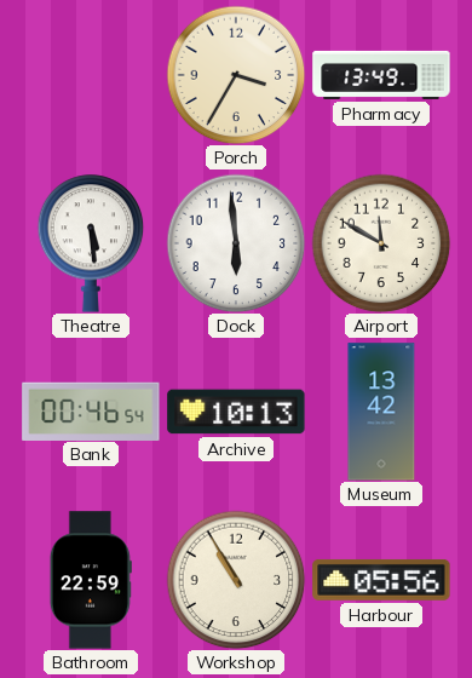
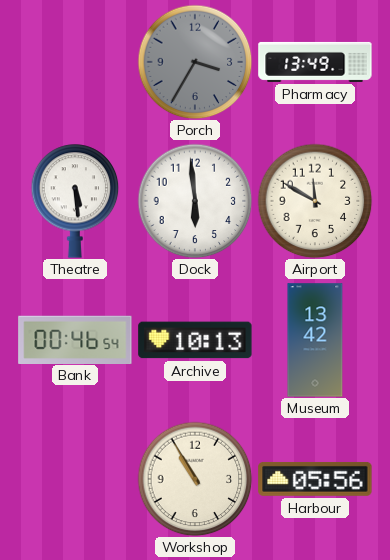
Porch dial: cream -> grey (195, 62)
Bathroom: 22:59 -> none (91, 580)
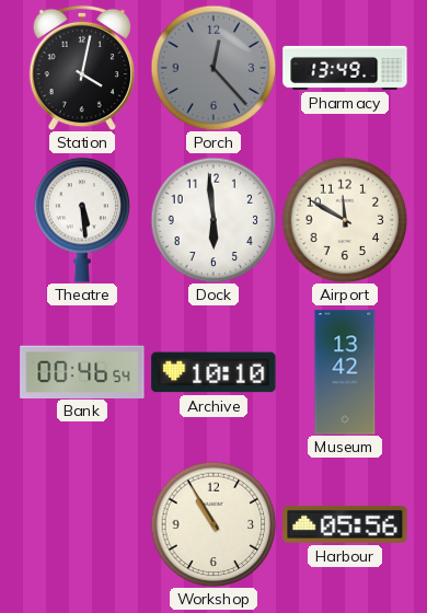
Station: none -> 4:02 (82, 68)
Porch: 3:35 -> 12:23 (214, 68)
Archive: 10:13 -> 10:10 (214, 372)
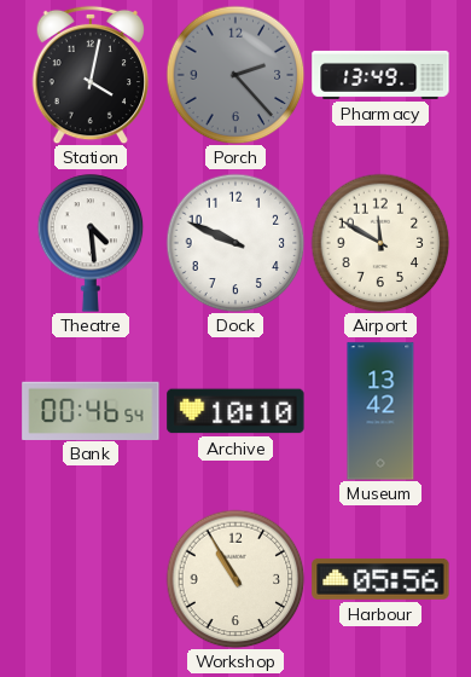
Porch: 12:23 -> 2:23 (235, 75)
Theatre: 5:29 -> 4:29 (91, 243)
Dock: 5:59 -> 9:49 (235, 243)
